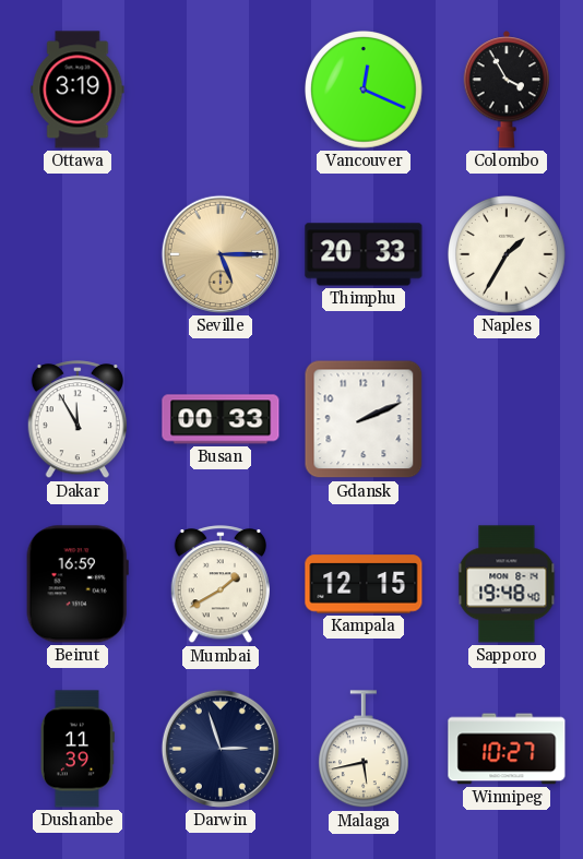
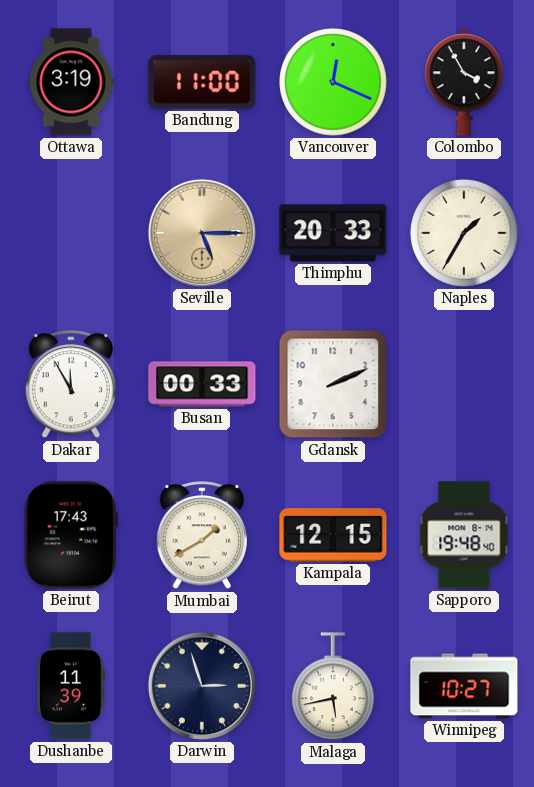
Bandung: none -> 11:00 (202, 82)
Beirut: 16:59 -> 17:43 (71, 535)
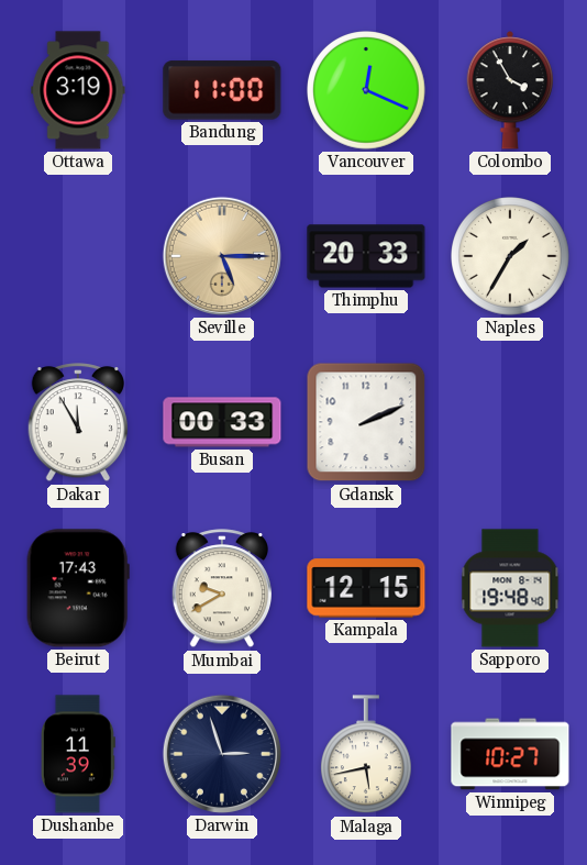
Mumbai: 1:40 -> 9:40 (221, 589)
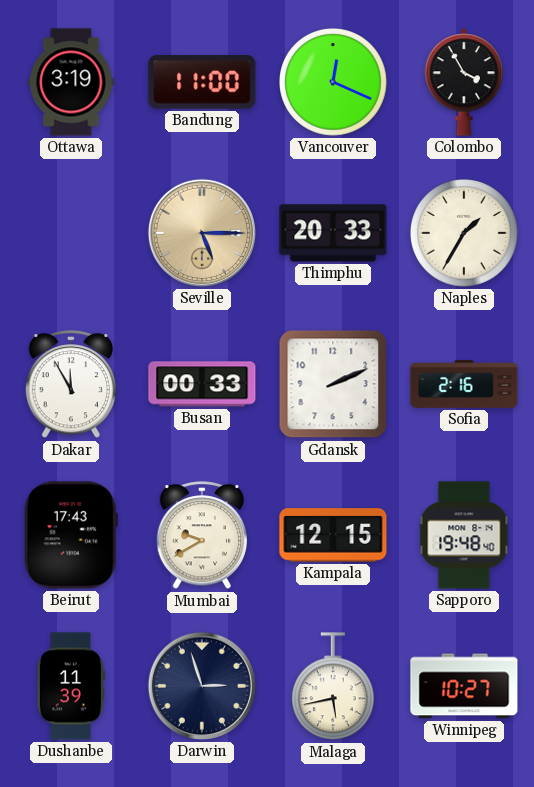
Sofia: none -> 2:16 (464, 384)
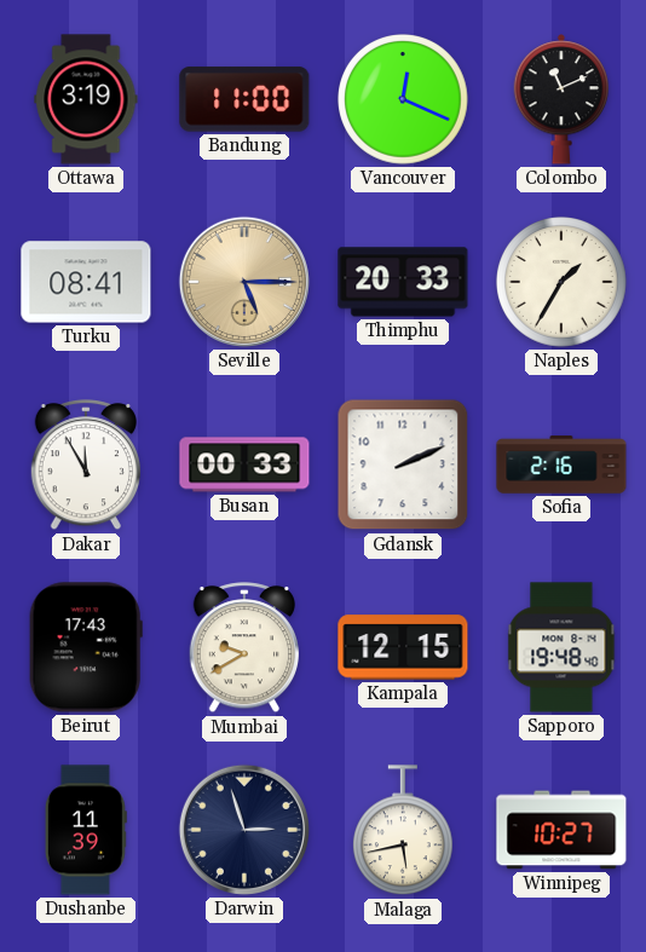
Colombo: 3:55 -> 11:11 (561, 99)
Turku: none -> 08:41 (86, 282)
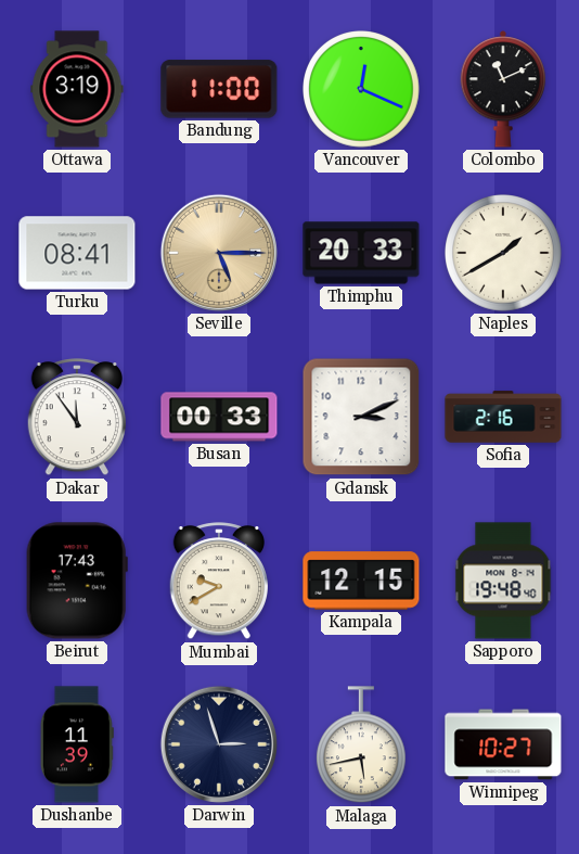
Naples: 1:35 -> 1:40 (504, 254)
Dakar: 11:55 -> 11:54 (76, 418)
Gdansk: 2:11 -> 3:11 (361, 417)
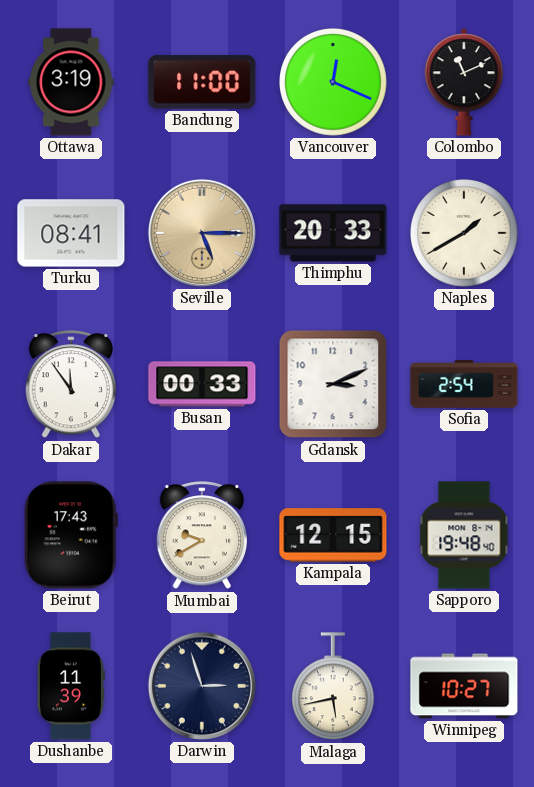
Sofia: 2:16 -> 2:54 (464, 384)
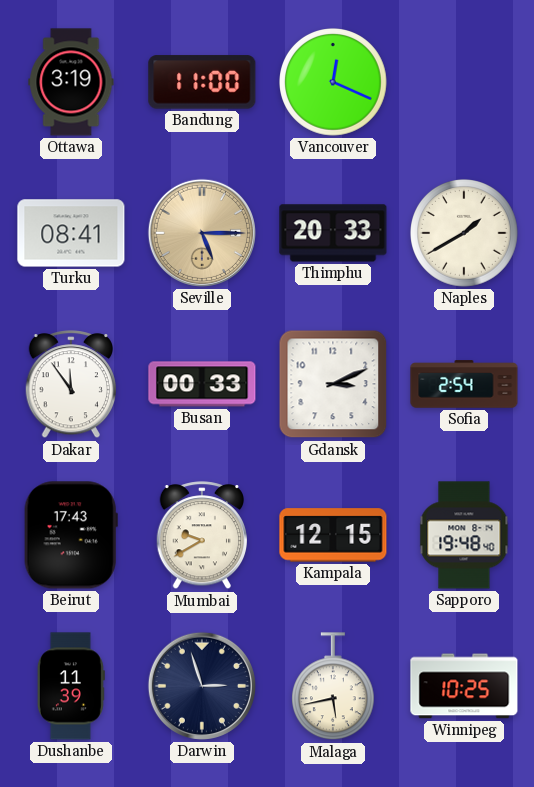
Colombo: 11:11 -> none (464, 82)
Winnipeg: 10:27 -> 10:25 (464, 686)
